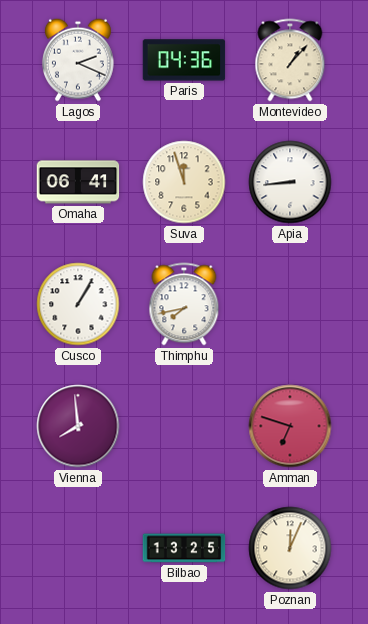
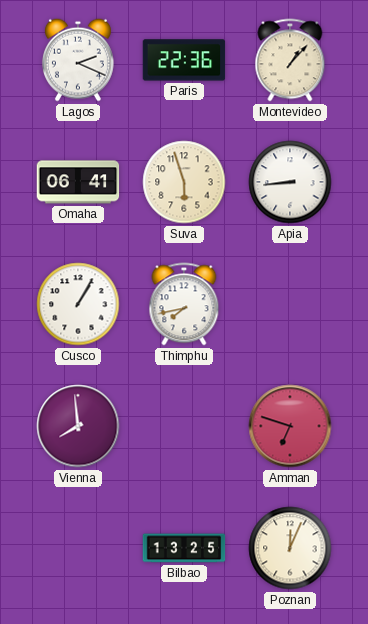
Paris: 04:36 -> 22:36 (184, 60)
Suva: 11:57 -> 5:57 (184, 182)
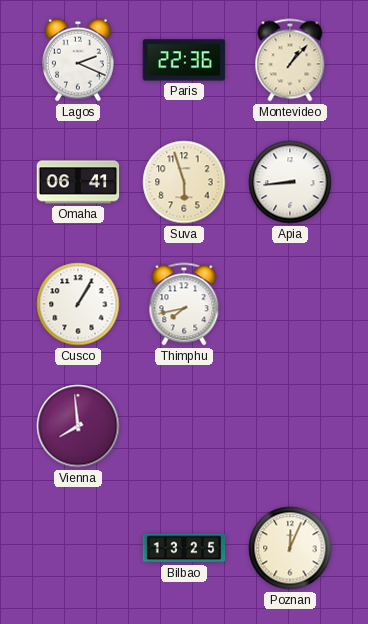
Amman: 6:48 -> none (290, 426)
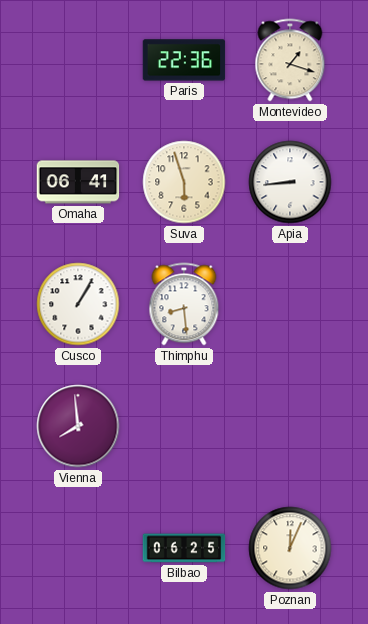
Lagos: 2:19 -> none (78, 60)
Montevideo: 1:07 -> 1:18 (290, 60)
Thimphu: 7:43 -> 8:29 (184, 304)
Bilbao: 13:25 -> 06:25 (184, 548)
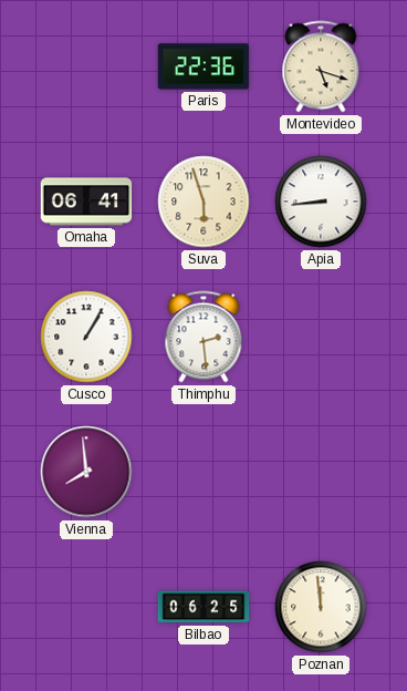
Montevideo: 1:18 -> 5:18 (321, 66)
Thimphu: 8:29 -> 2:29 (203, 337)
Poznan: 12:04 -> 11:59 (321, 607)
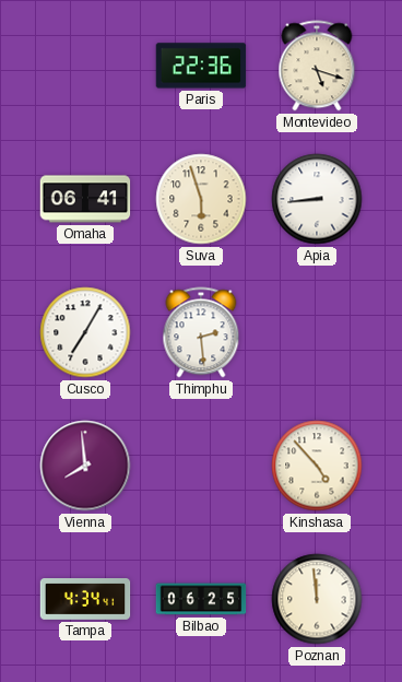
Cusco: 1:05 -> 7:05 (85, 332)
Kinshasa: none -> 4:53 (317, 466)
Tampa: none -> 4:34 (85, 599)
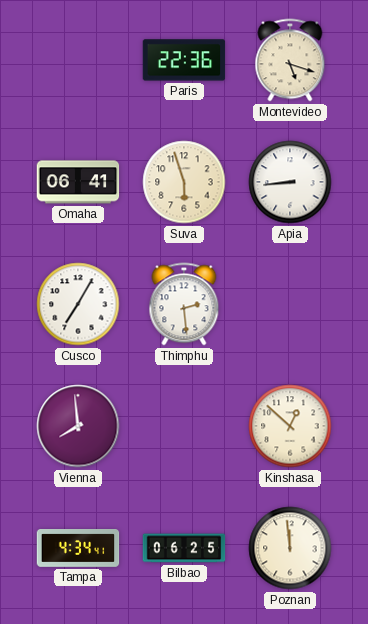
Kinshasa: 4:53 -> 12:52 (290, 426)
